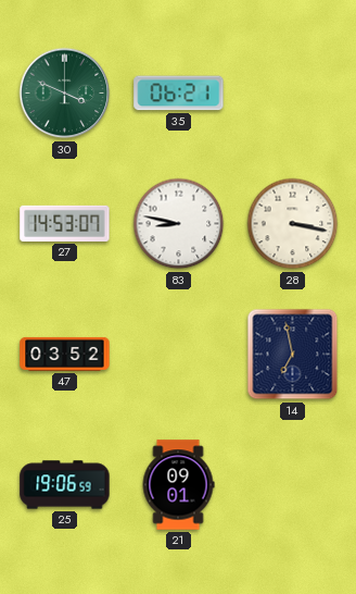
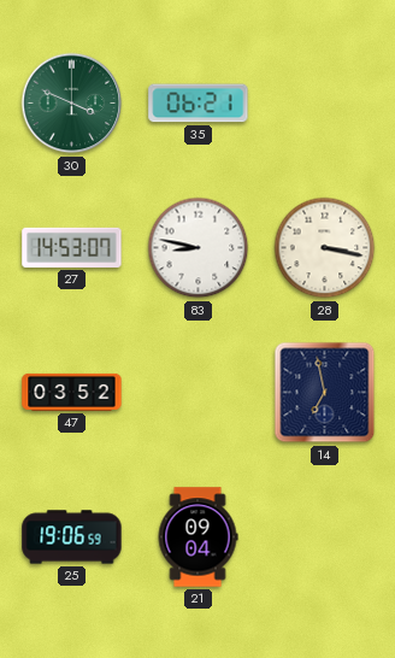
21: 09:01 -> 09:04 (197, 537)
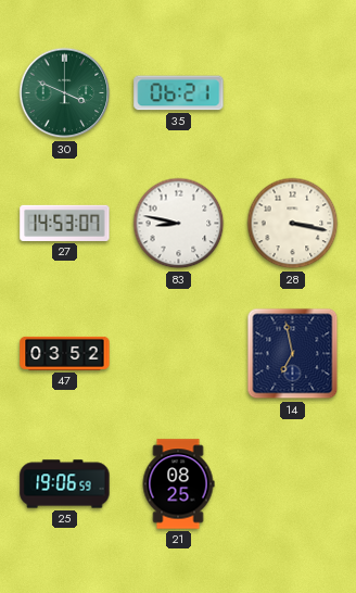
21: 09:04 -> 08:25 (178, 484)
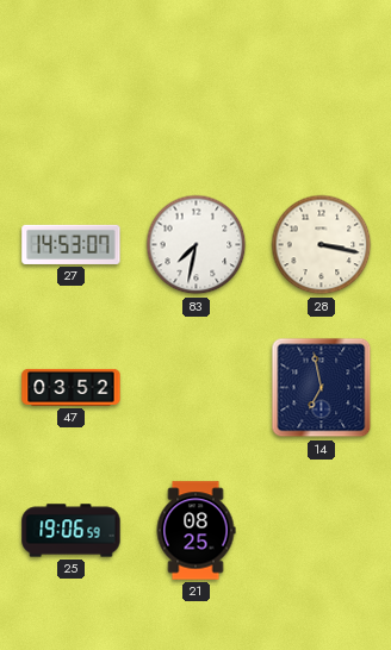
30: 3:49 -> none (65, 93)
35: 06:21 -> none (179, 93)
83: 8:47 -> 7:32 (197, 245)
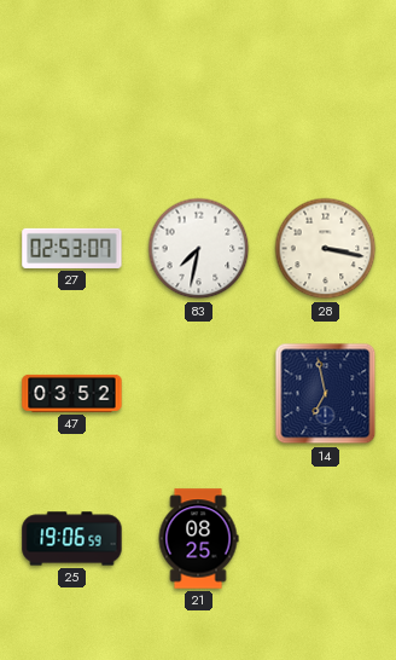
27: 14:53 -> 02:53 (72, 248)
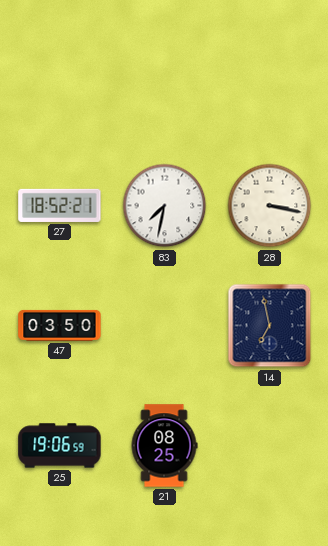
27: 02:53 -> 18:52 (60, 205)
47: 03:52 -> 03:50 (60, 325)
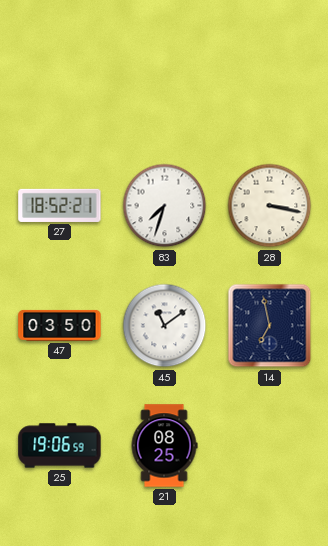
83: 7:32 -> 7:33 (165, 206)
45: none -> 11:09 (165, 326)
